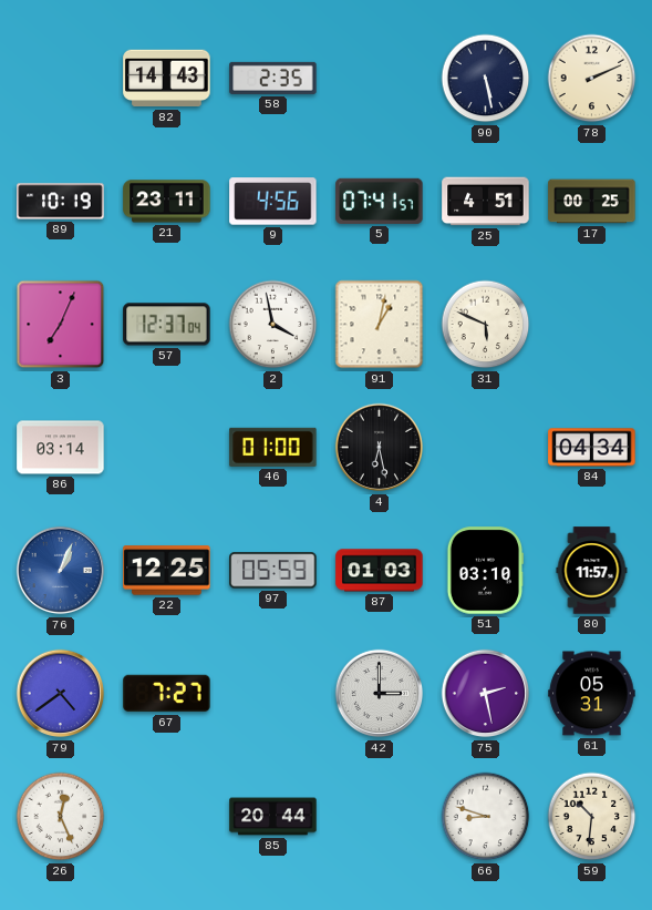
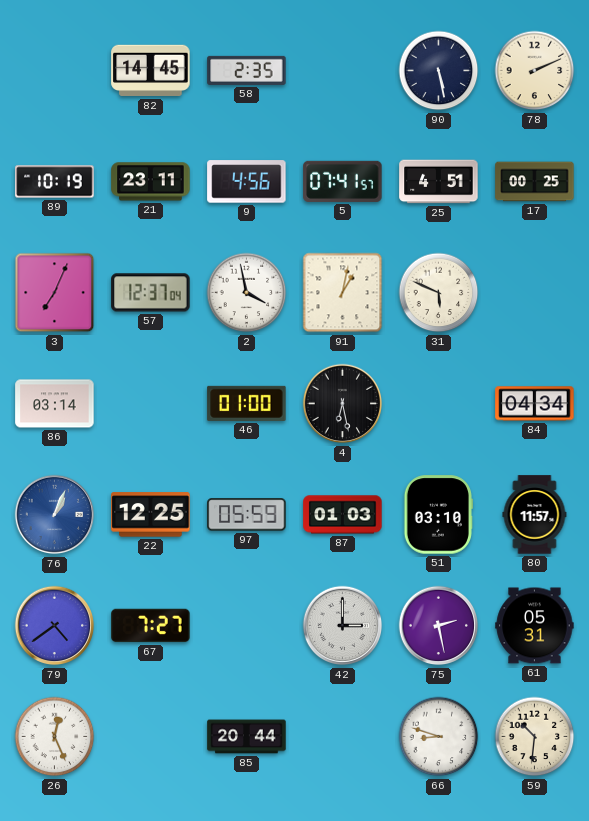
82: 14:43 -> 14:45 (151, 71)
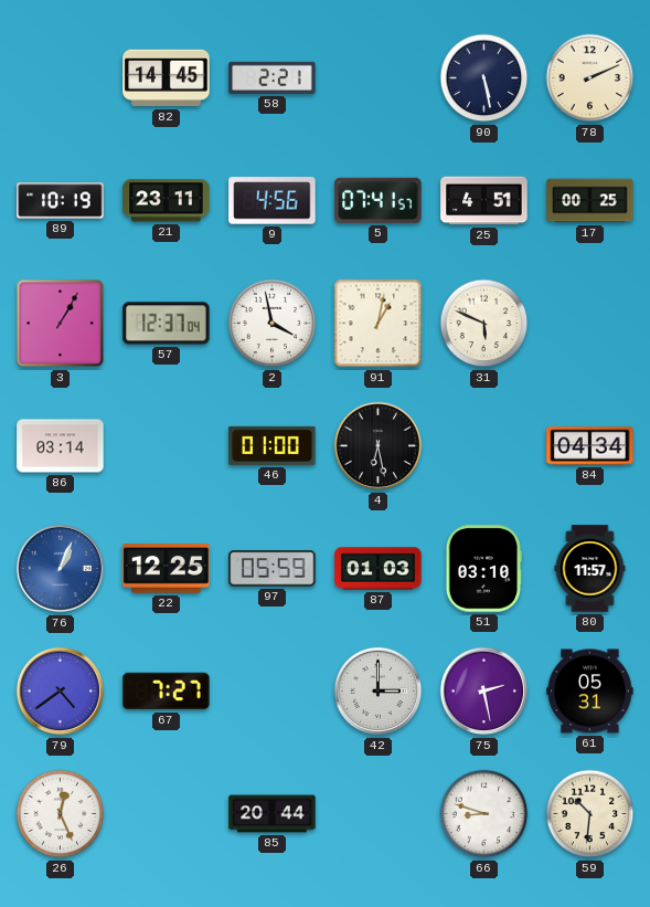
58: 2:35 -> 2:21 (273, 77)
3: 7:04 -> 1:05 (61, 324)
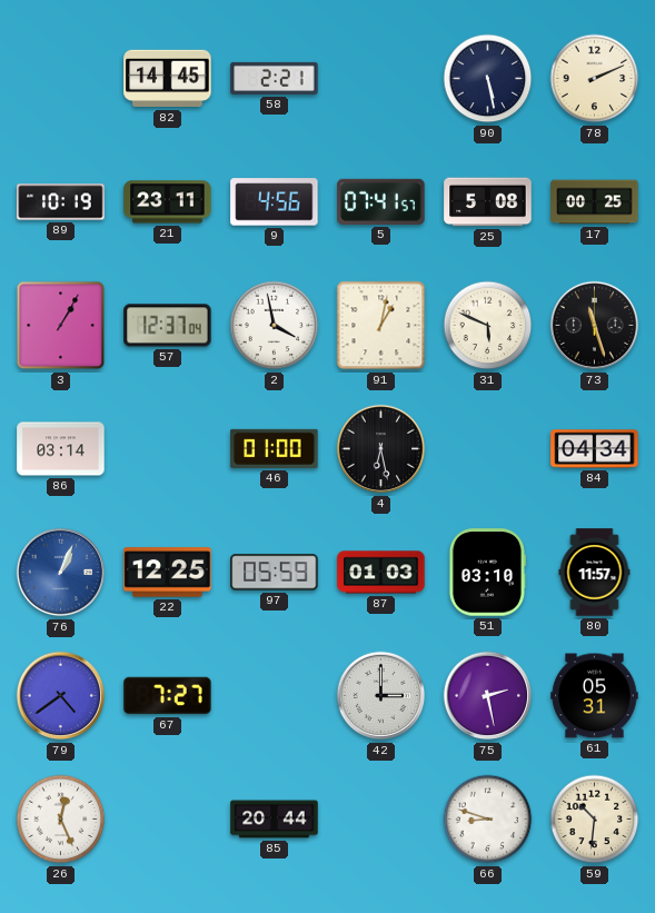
25: 4:51 -> 5:08 (488, 202)
73: none -> 11:27 (595, 326)
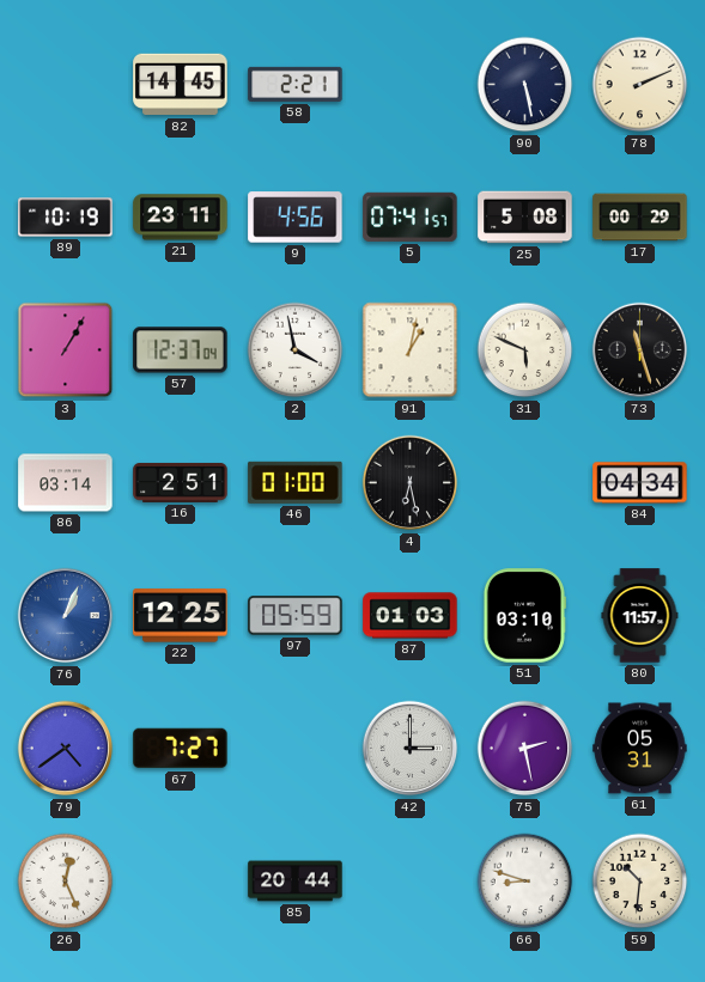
17: 00:25 -> 00:29 (640, 218)
16: none -> 2:51 (181, 482)
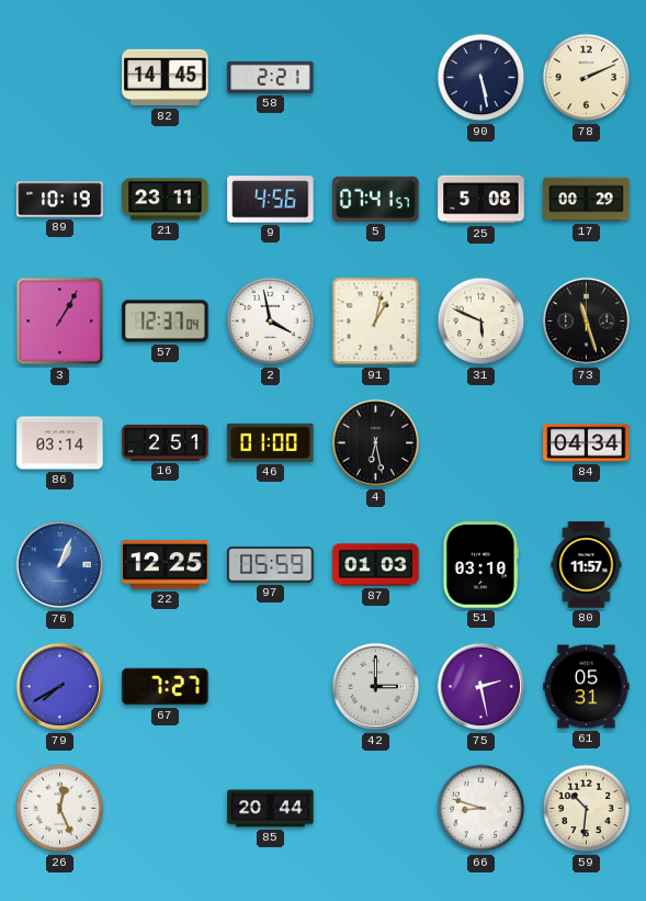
79: 4:39 -> 7:40 (60, 687)
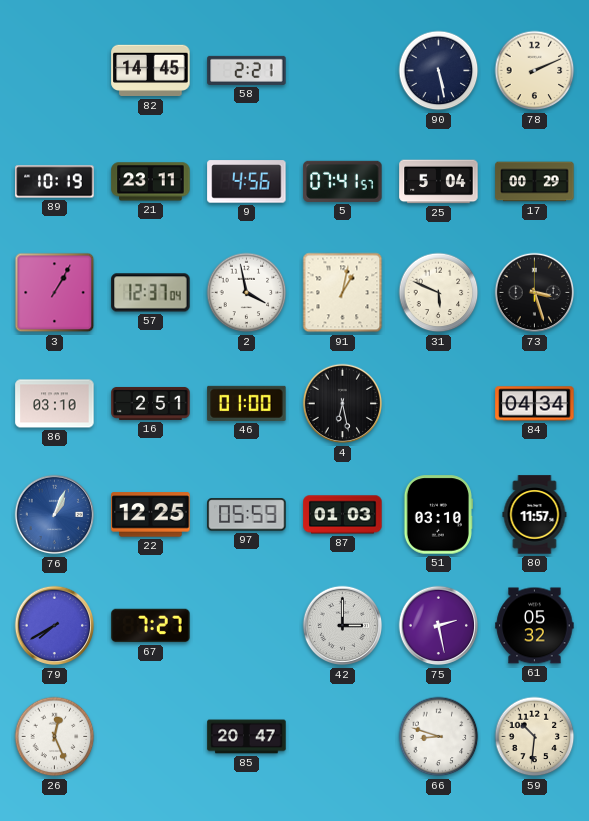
25: 5:08 -> 5:04 (439, 182)
73: 11:27 -> 3:27 (535, 293)
86: 03:14 -> 03:10 (55, 404)
61: 05:31 -> 05:32 (535, 626)
85: 20:44 -> 20:47 (247, 737)
